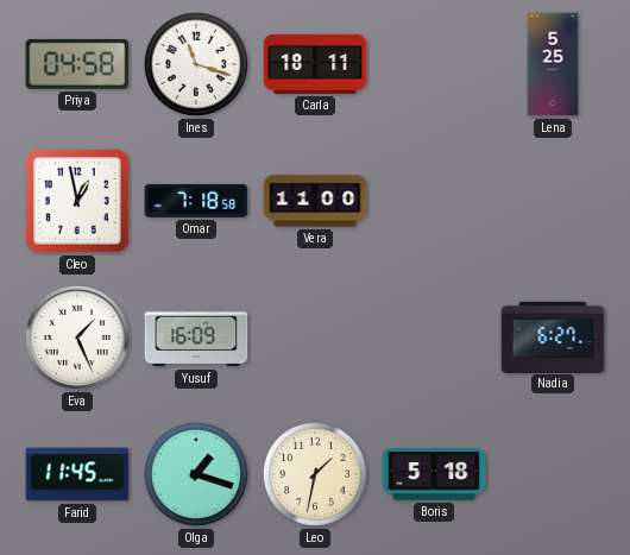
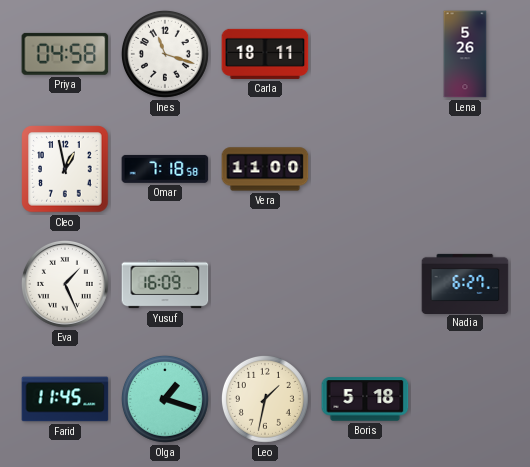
Lena: 5:25 -> 5:26 (465, 54)
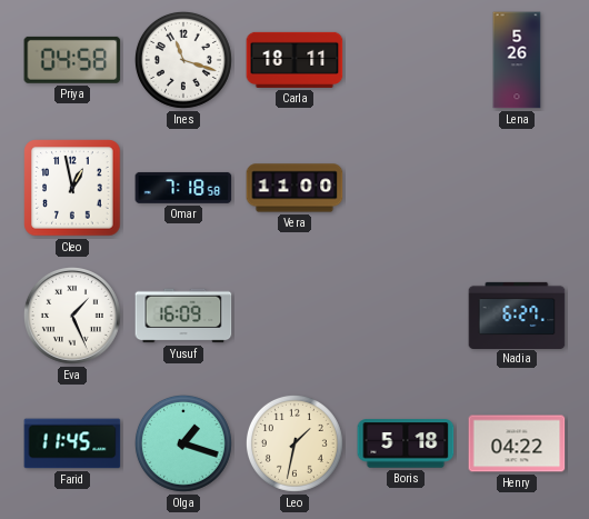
Henry: none -> 04:22 (517, 443)
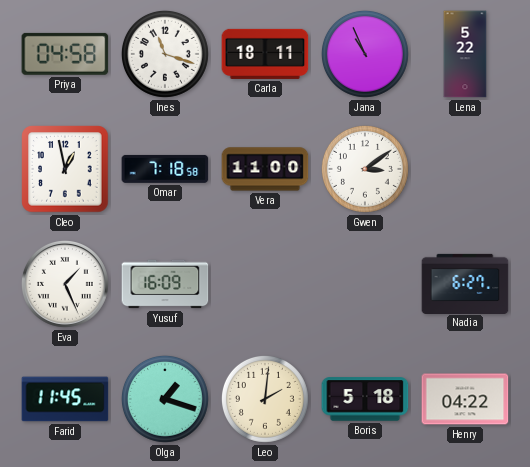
Jana: none -> 10:56 (365, 54)
Lena: 5:26 -> 5:22 (465, 54)
Gwen: none -> 3:09 (365, 169)
Leo: 1:32 -> 2:01 (265, 399)
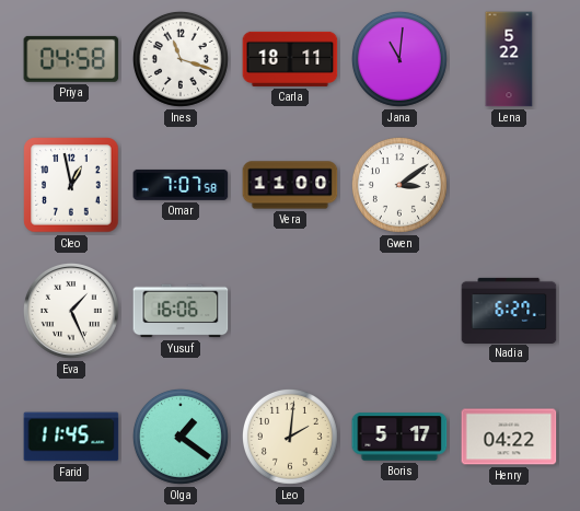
Jana: 10:56 -> 11:01 (399, 59)
Omar: 7:18 -> 7:07 (181, 185)
Yusuf: 16:09 -> 16:06 (181, 311)
Olga: 1:18 -> 1:21 (181, 437)
Boris: 5:18 -> 5:17 (399, 437)
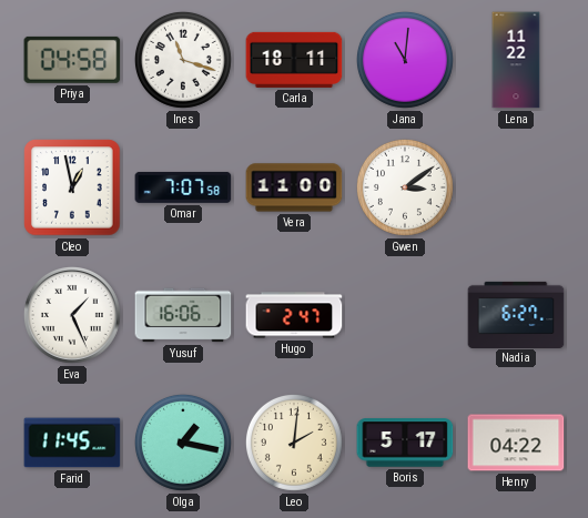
Lena: 5:22 -> 11:22 (516, 60)
Hugo: none -> 2:47 (294, 315)
Olga: 1:21 -> 1:17 (183, 443)
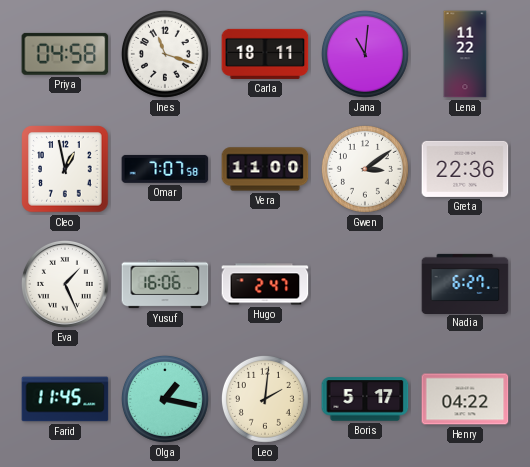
Greta: none -> 22:36 (465, 169)
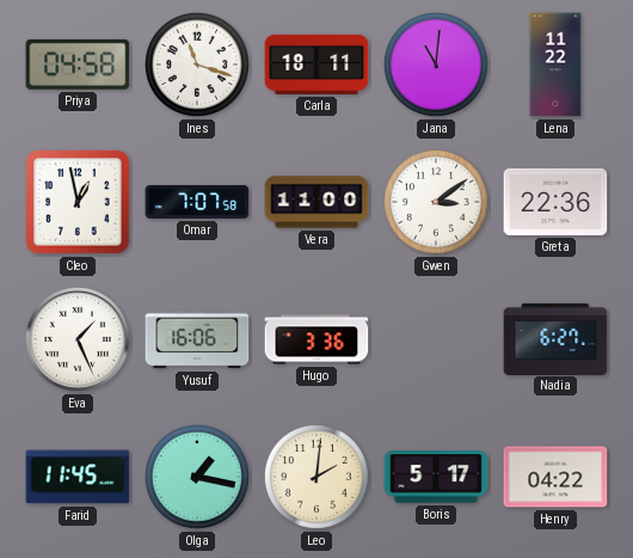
Hugo: 2:47 -> 3:36 (316, 339)
